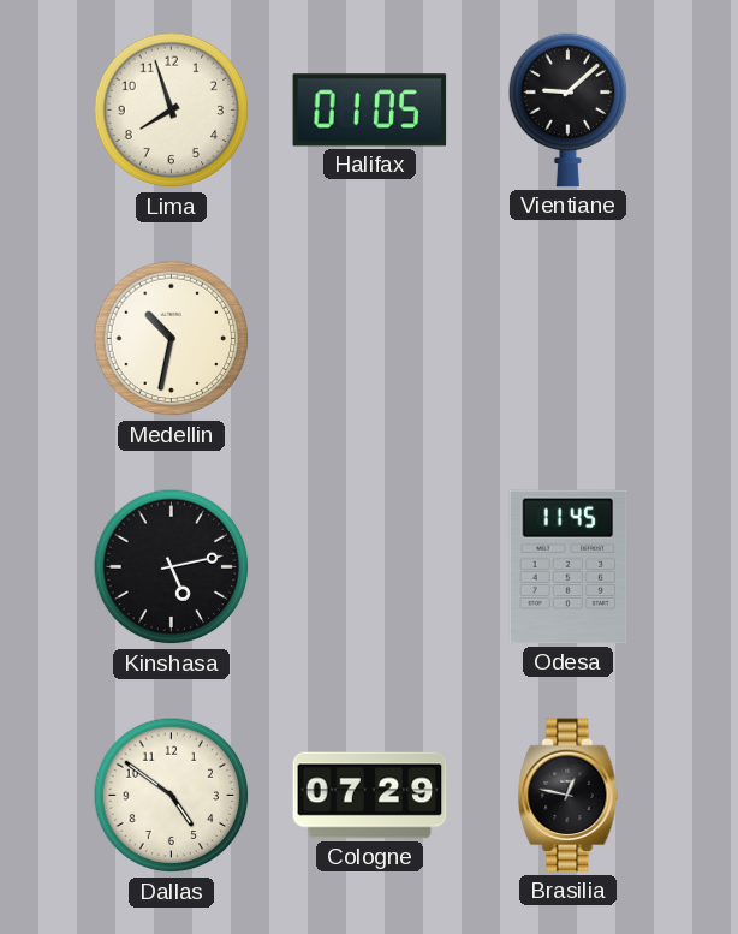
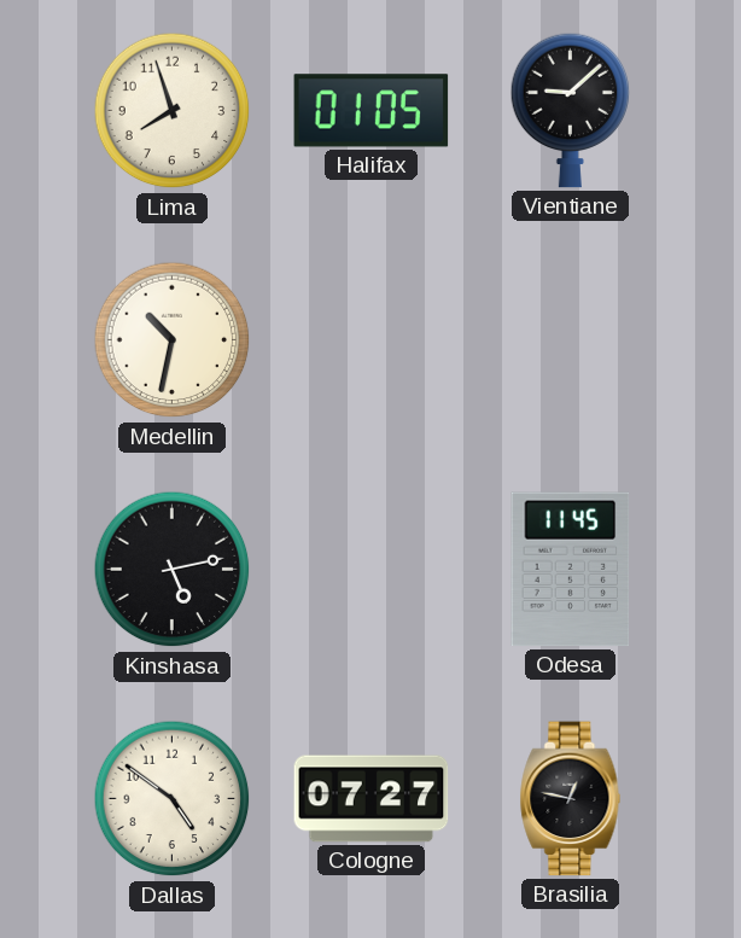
Cologne: 07:29 -> 07:27 (372, 799)
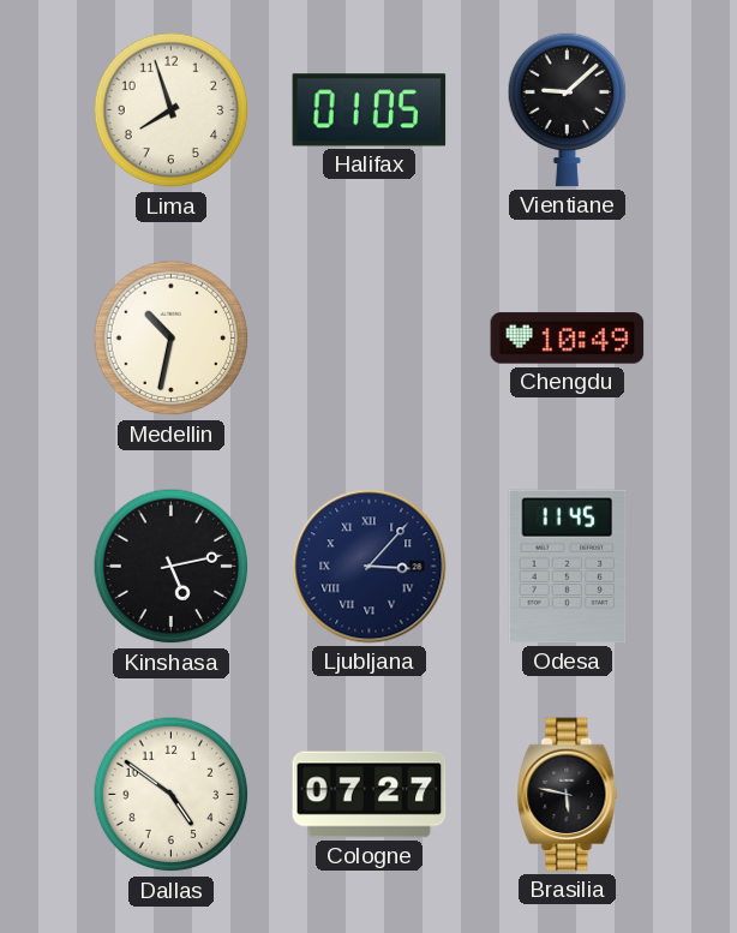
Chengdu: none -> 10:49 (568, 339)
Ljubljana: none -> 3:07 (370, 567)
Brasilia: 12:47 -> 5:47 (568, 795)
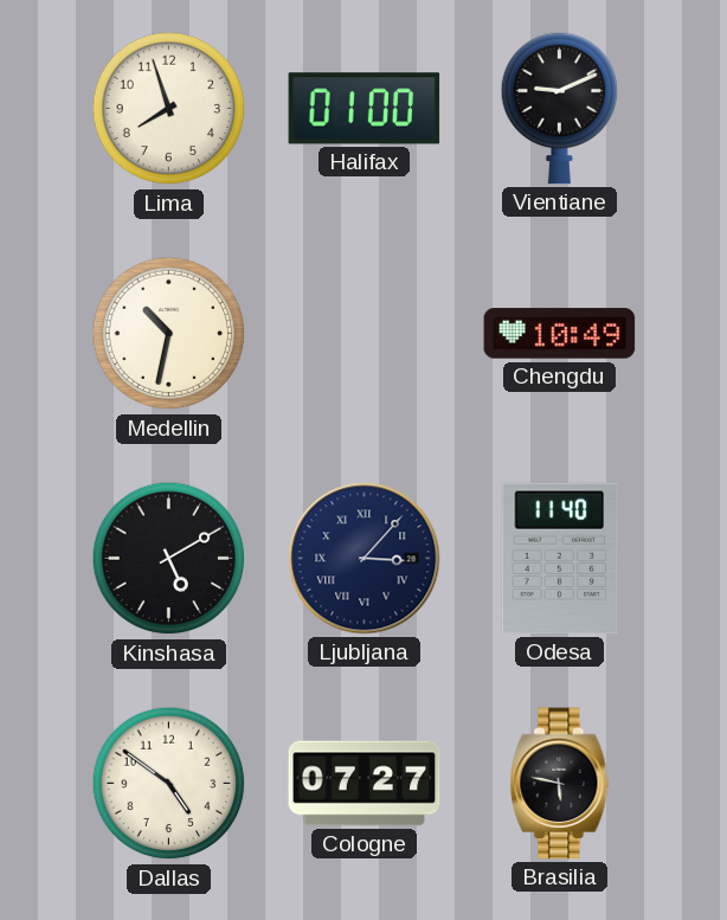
Halifax: 01:05 -> 01:00 (365, 109)
Vientiane: 9:08 -> 9:11 (560, 108)
Kinshasa: 5:13 -> 5:10 (169, 559)
Odesa: 11:45 -> 11:40 (560, 559)
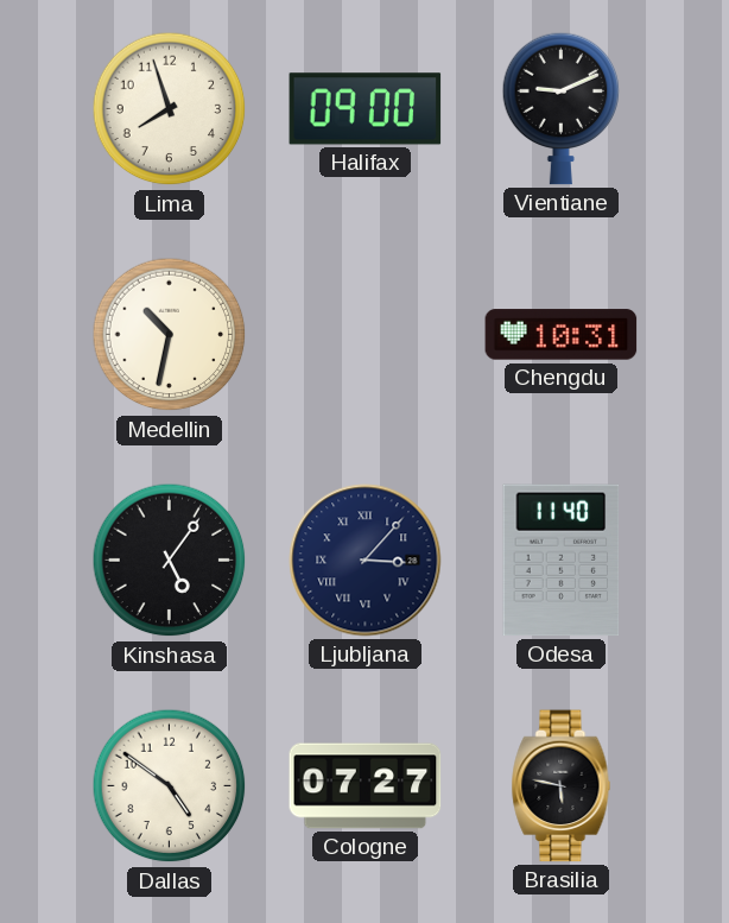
Halifax: 01:00 -> 09:00 (366, 109)
Chengdu: 10:49 -> 10:31 (562, 335)
Kinshasa: 5:10 -> 5:06 (170, 561)
